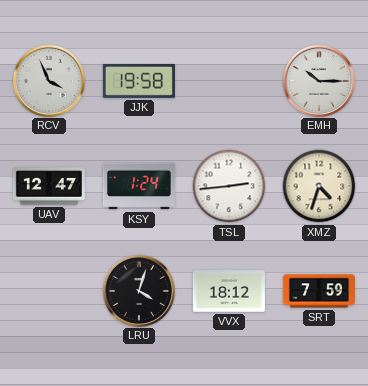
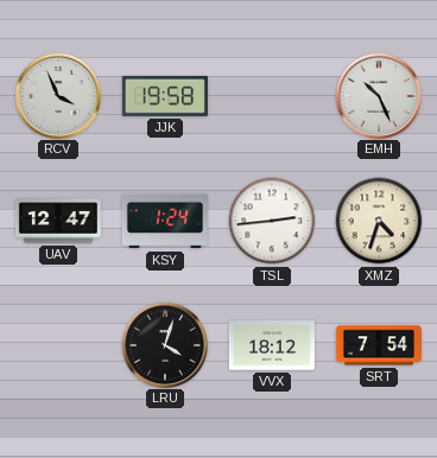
EMH: 10:15 -> 10:26 (378, 95)
SRT: 7:59 -> 7:54 (379, 345)
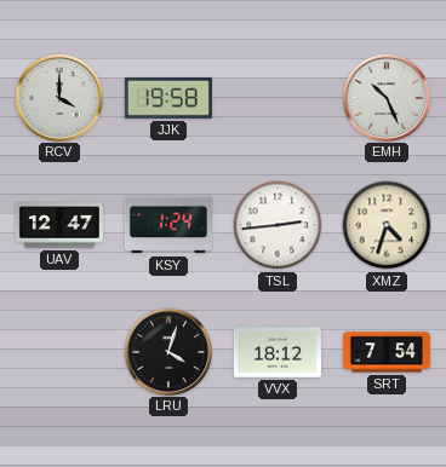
RCV: 3:56 -> 4:00 (58, 97)
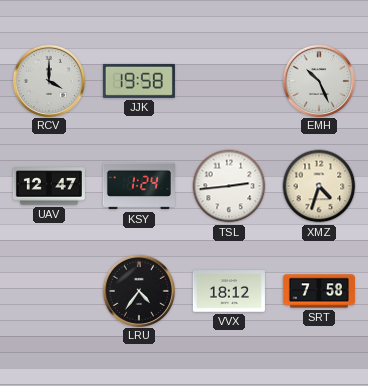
LRU: 4:03 -> 4:36 (138, 290)
SRT: 7:54 -> 7:58 (319, 291)
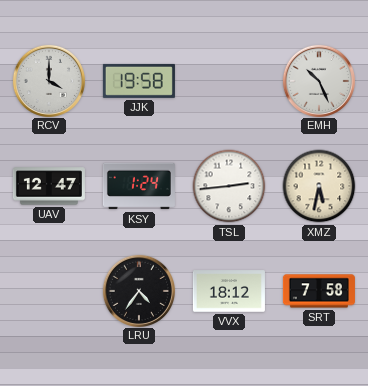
XMZ: 4:33 -> 5:32 (319, 186)
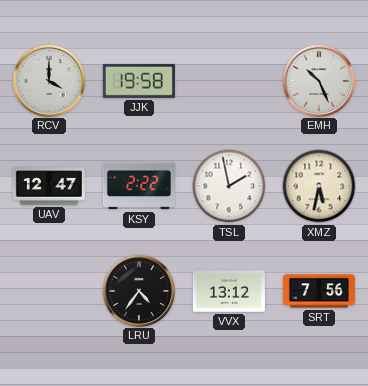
KSY: 1:24 -> 2:22 (139, 186)
TSL: 2:44 -> 1:58 (229, 186)
VVX: 18:12 -> 13:12 (229, 291)
SRT: 7:58 -> 7:56 (319, 291)
